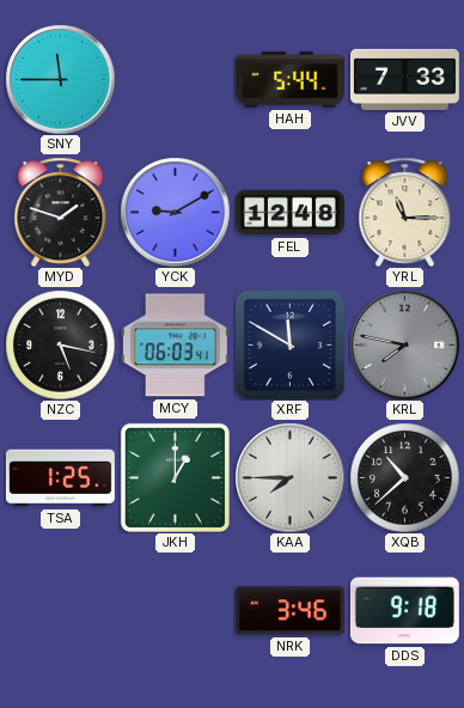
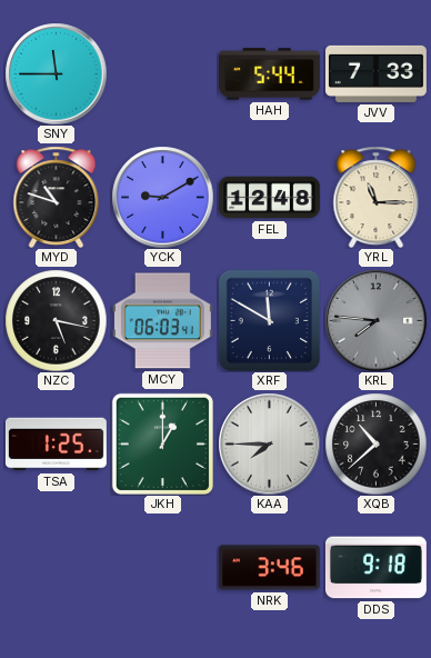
MYD: 1:48 -> 10:48 (57, 197)
KRL: 7:47 -> 7:46 (375, 320)
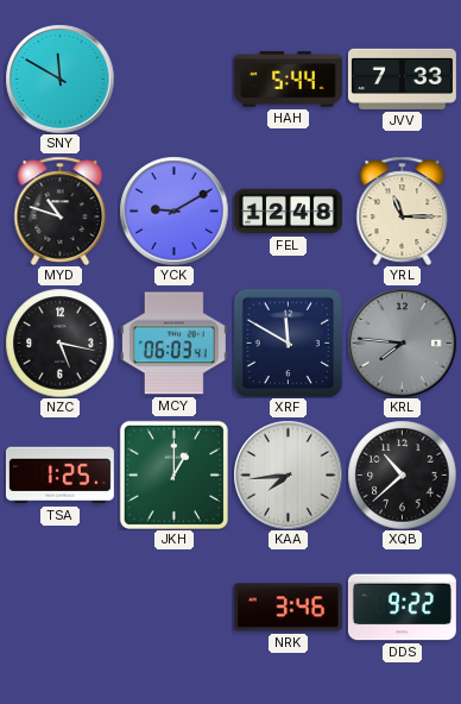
SNY: 11:45 -> 11:50 (59, 78)
KAA: 7:45 -> 7:44 (288, 474)
DDS: 9:18 -> 9:22 (402, 608)
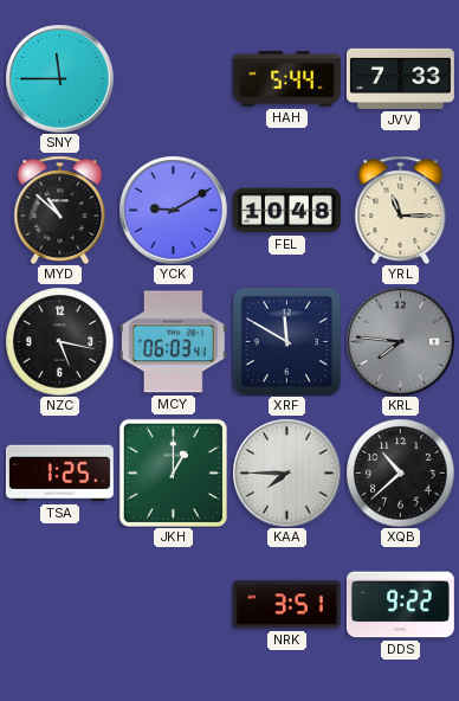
SNY: 11:50 -> 11:45 (59, 78)
MYD: 10:48 -> 10:52 (60, 210)
FEL: 12:48 -> 10:48 (286, 211)
KAA: 7:44 -> 7:45 (286, 472)
NRK: 3:46 -> 3:51 (286, 605)
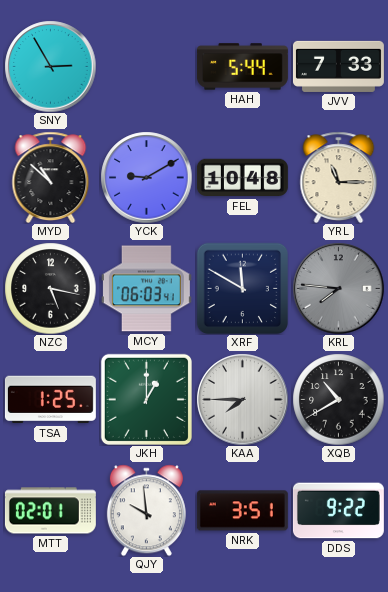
SNY: 11:45 -> 2:55 (50, 66)
XQB: 10:38 -> 10:40 (338, 399)
MTT: none -> 02:01 (50, 511)
QJY: none -> 9:59 (146, 510)
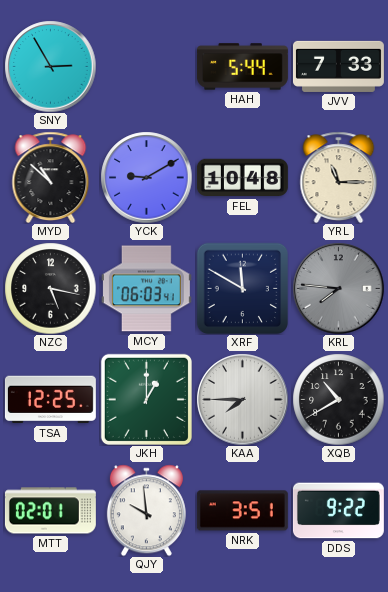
TSA: 1:25 -> 12:25 (50, 400)
